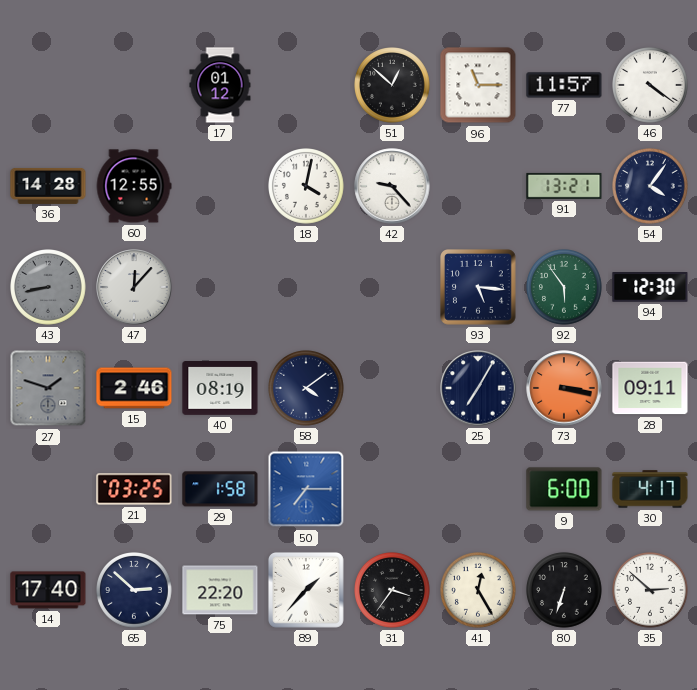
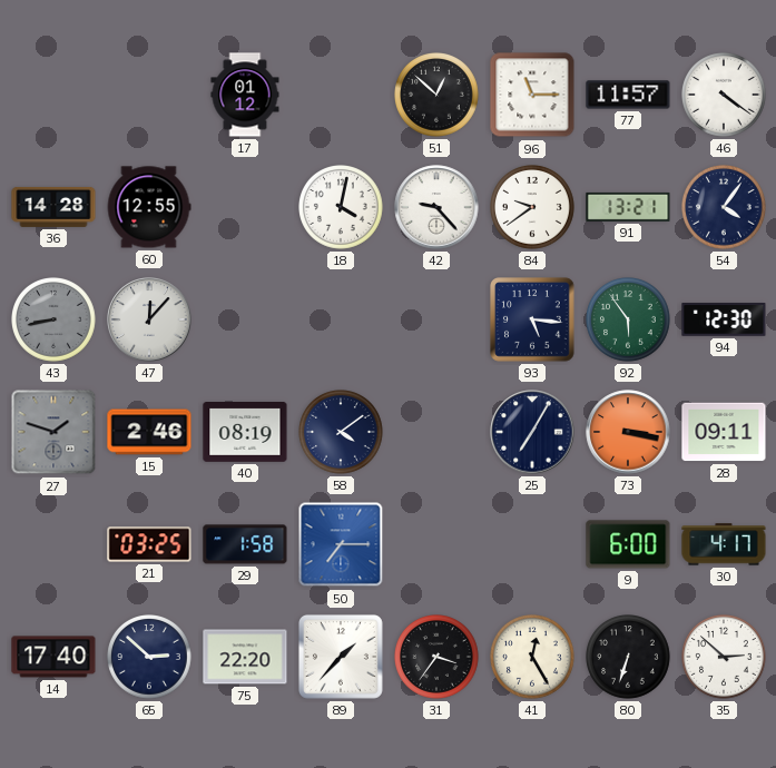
84: none -> 9:39 (533, 208)
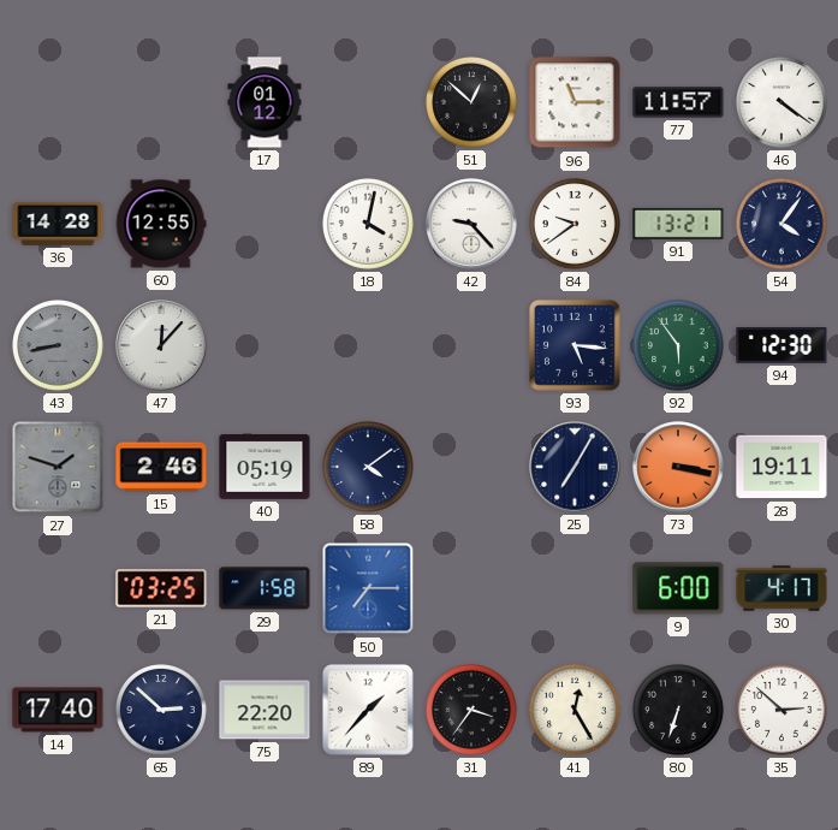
40: 08:19 -> 05:19 (265, 468)
28: 09:11 -> 19:11 (781, 467)
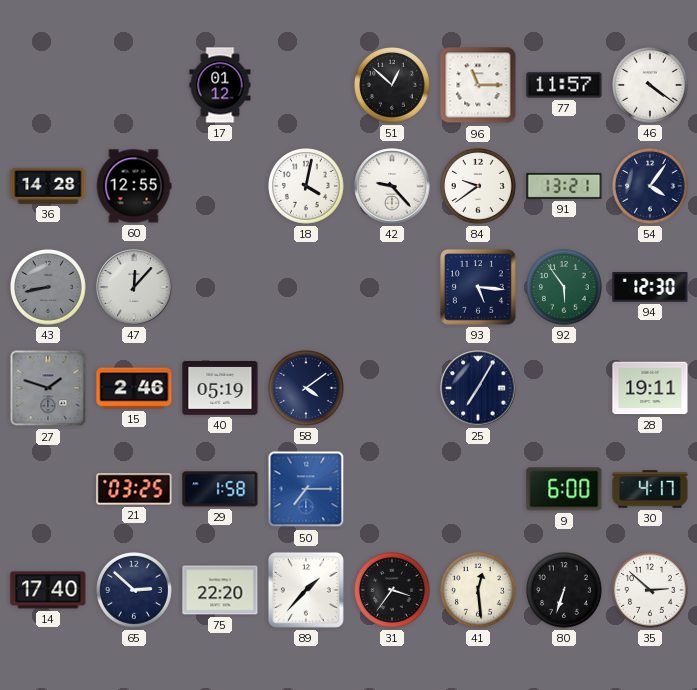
73: 3:17 -> none (678, 467)
41: 12:25 -> 12:29 (479, 591)
